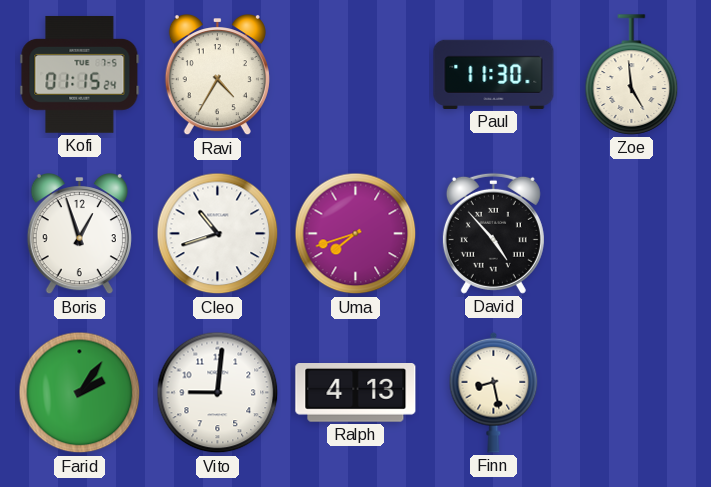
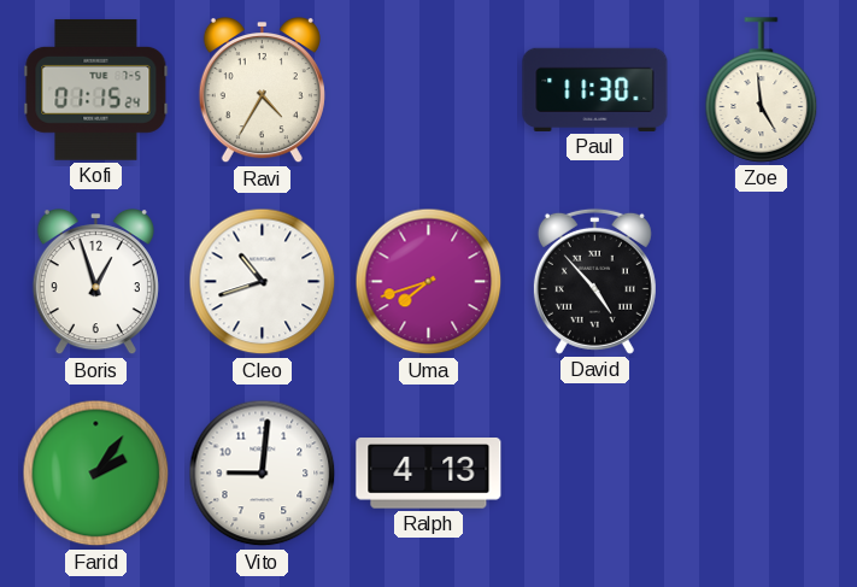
Finn: 8:28 -> none (494, 392)
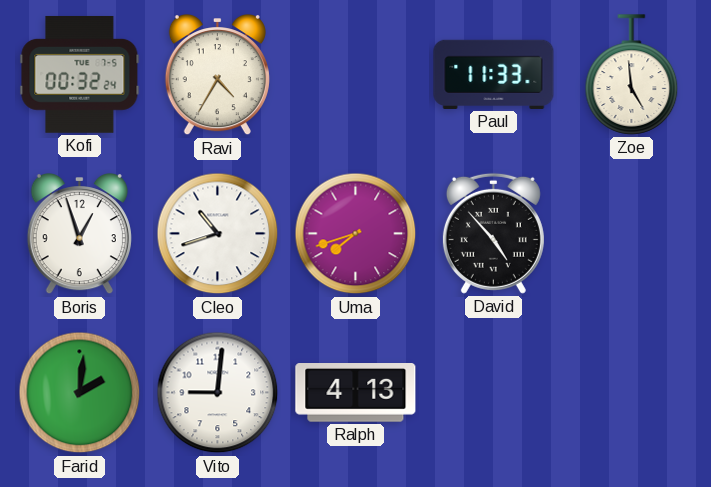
Kofi: 01:15 -> 00:32 (80, 74)
Paul: 11:30 -> 11:33 (494, 74)
Farid: 2:06 -> 2:01 (80, 393)
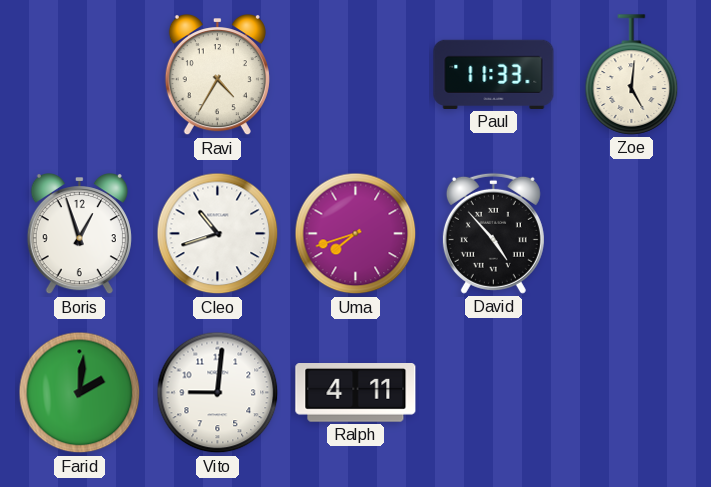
Kofi: 00:32 -> none (80, 74)
Zoe: 4:59 -> 5:01 (632, 75)
Ralph: 4:13 -> 4:11 (356, 393)
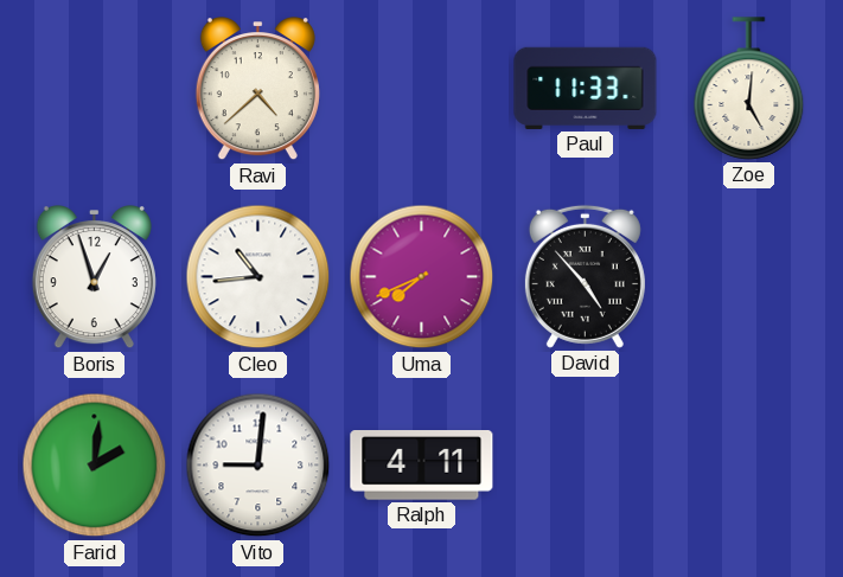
Ravi: 4:35 -> 4:38 (257, 90)
Cleo: 10:42 -> 10:44 (258, 277)
Uma: 7:42 -> 7:41 (422, 277)
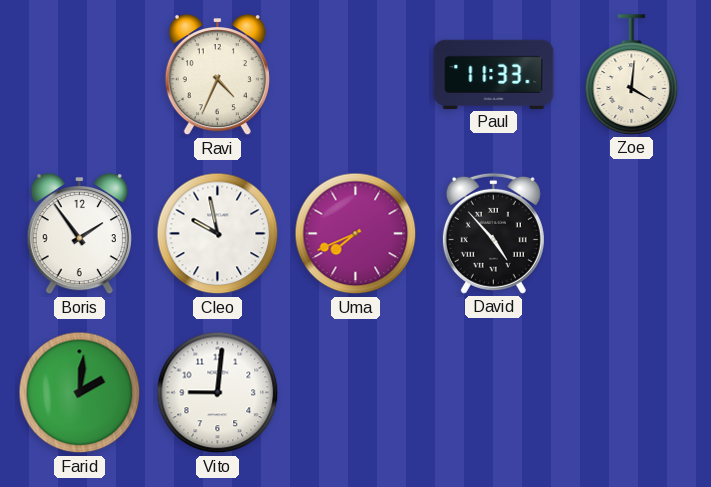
Ravi: 4:38 -> 4:34 (217, 76)
Zoe: 5:01 -> 4:01 (632, 75)
Boris: 12:57 -> 1:54 (79, 235)
Cleo: 10:44 -> 9:58 (218, 234)
Ralph: 4:11 -> none (422, 466)
